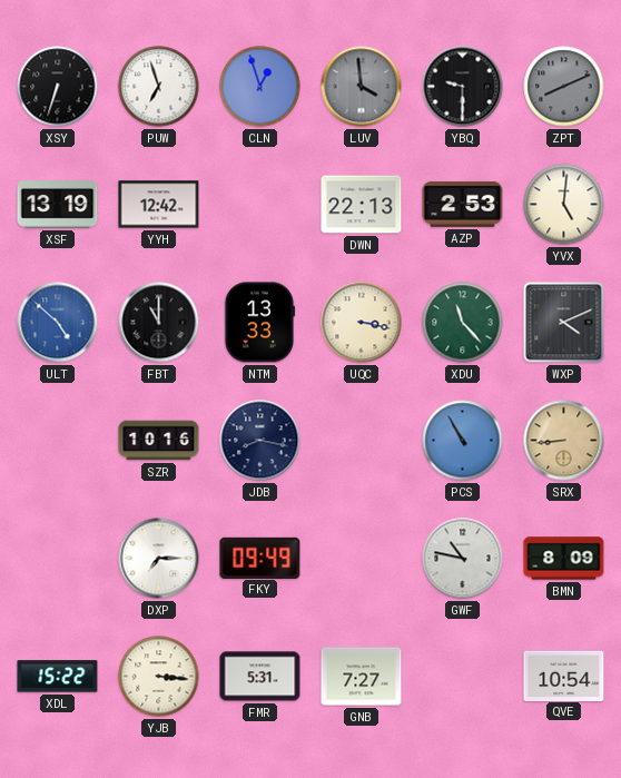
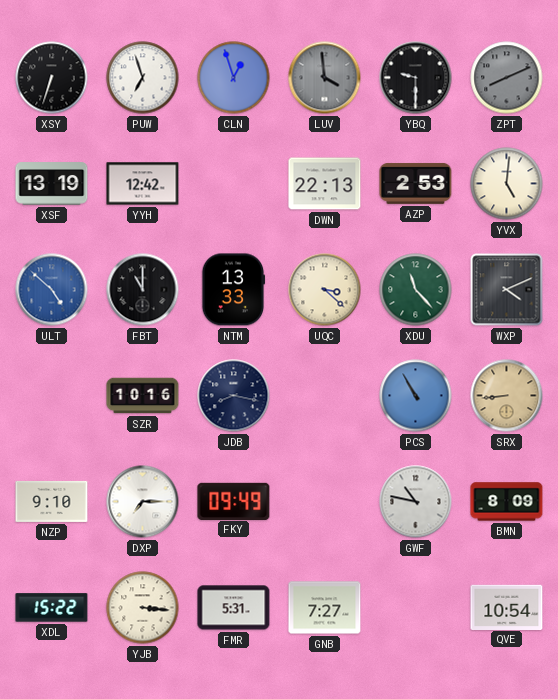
UQC: 3:17 -> 3:22 (325, 290)
NZP: none -> 9:10 (52, 501)
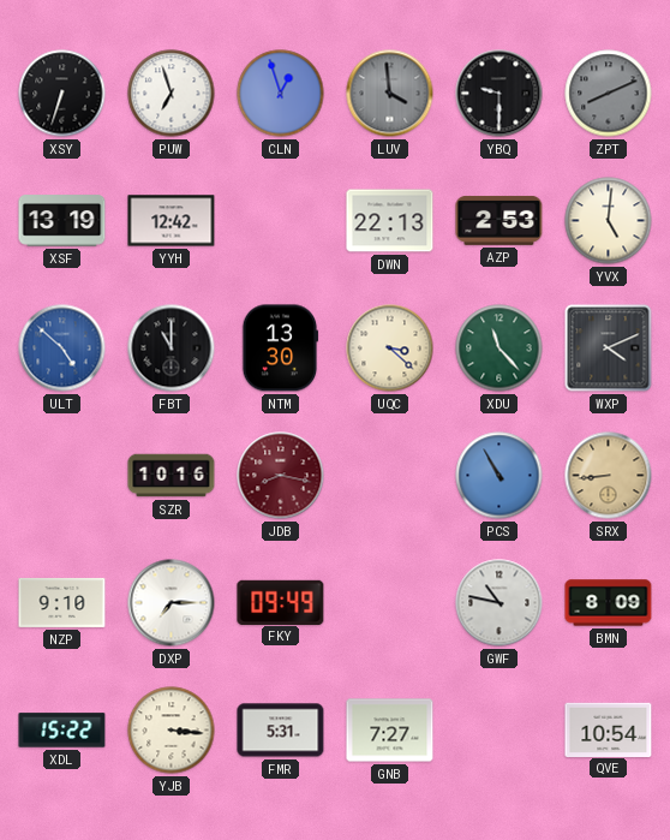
NTM: 13:33 -> 13:30 (280, 348)
JDB dial: navy -> burgundy (281, 476)
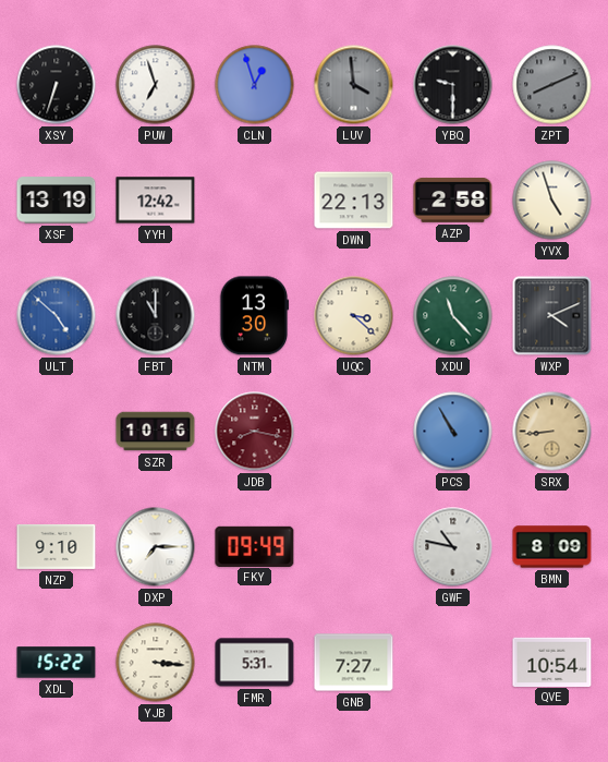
AZP: 2:53 -> 2:58 (453, 199)
YVX: 5:01 -> 4:57 (552, 201)
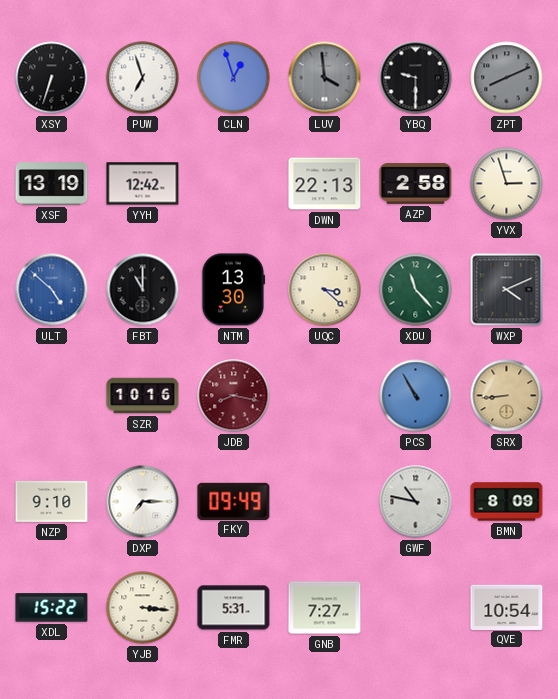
YVX: 4:57 -> 2:57 (507, 184)
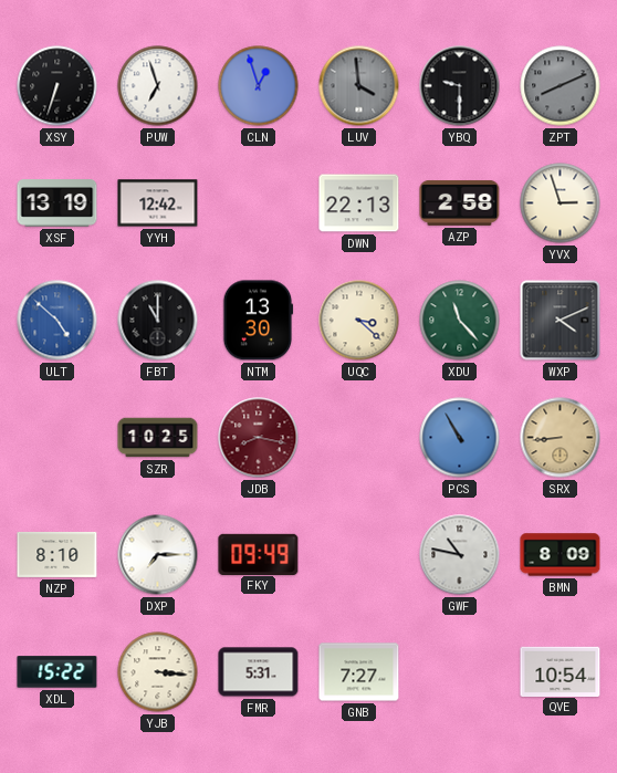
SZR: 10:16 -> 10:25 (158, 438)
NZP: 9:10 -> 8:10 (57, 554)
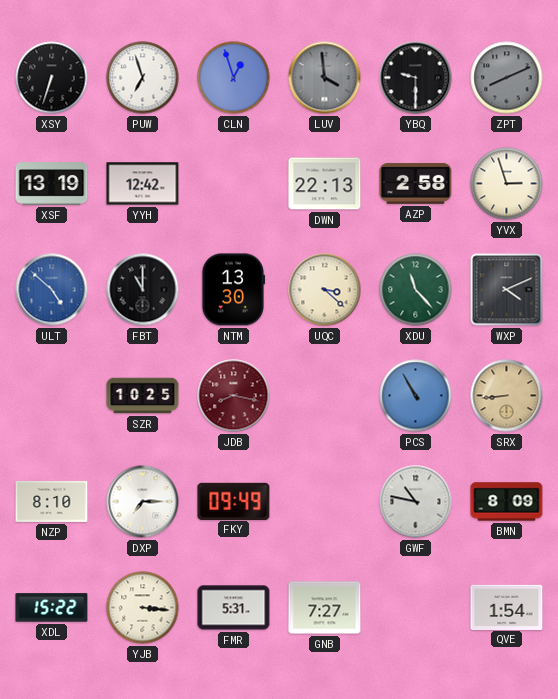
QVE: 10:54 -> 1:54 (507, 607)
